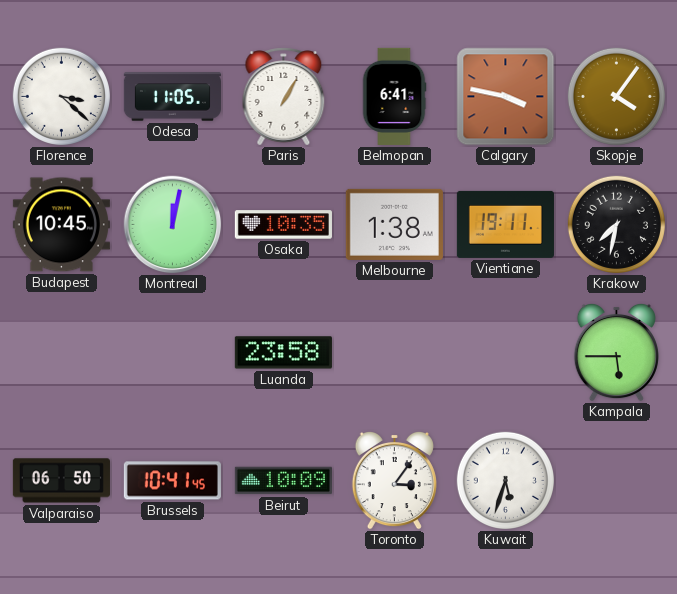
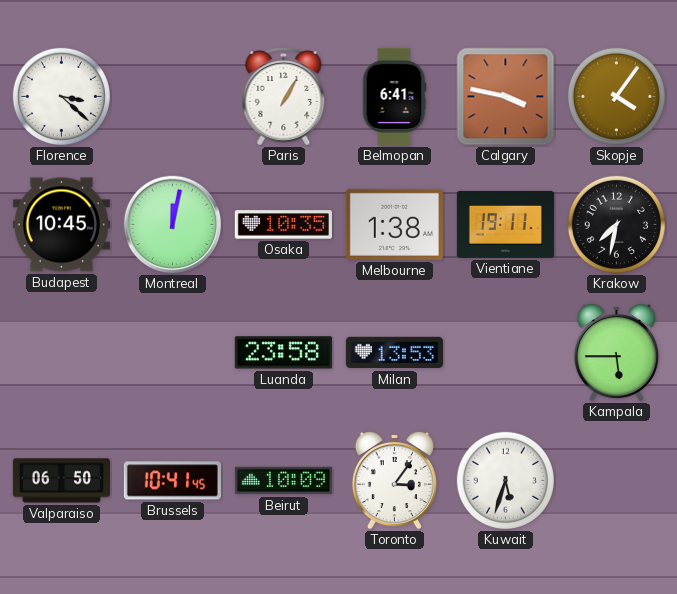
Odesa: 11:05 -> none (172, 97)
Milan: none -> 13:53 (394, 353)
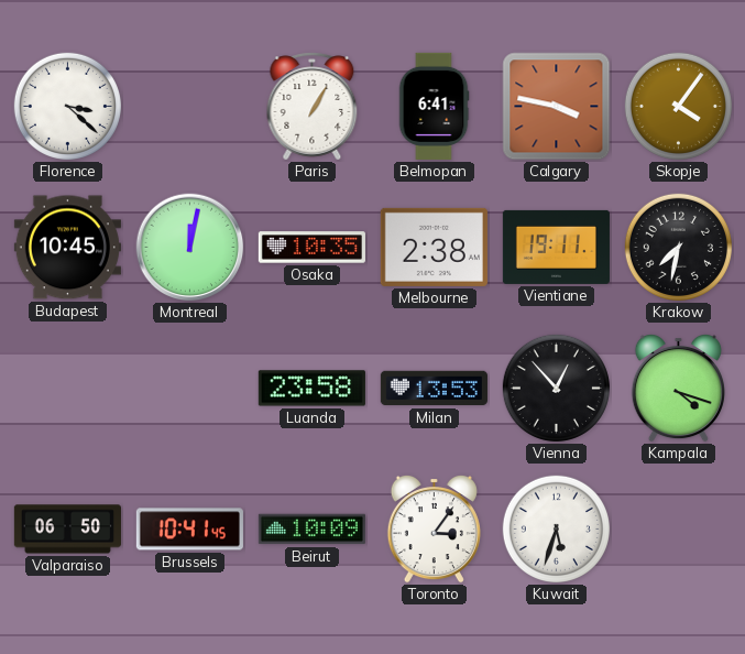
Melbourne: 1:38 -> 2:38 (434, 247)
Vienna: none -> 12:53 (556, 388)
Kampala: 5:45 -> 4:18 (678, 388)
